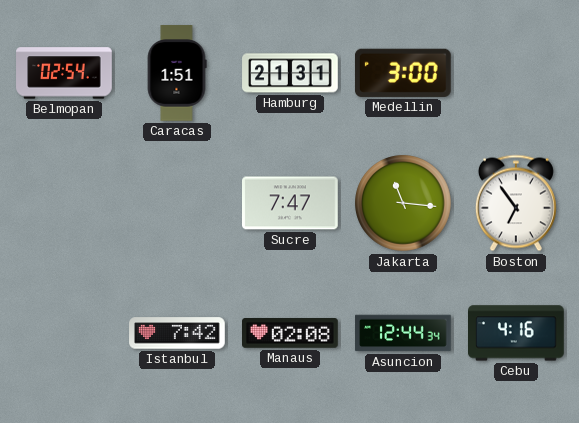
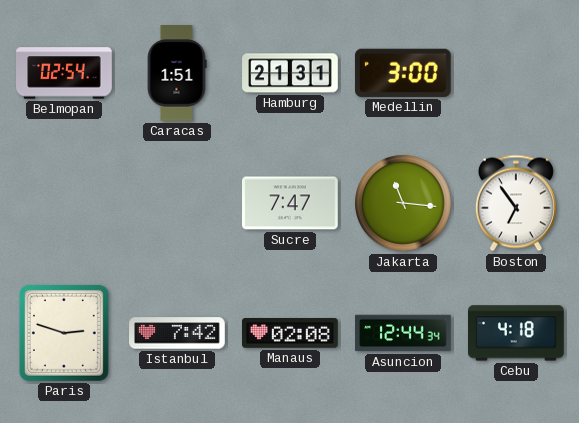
Paris: none -> 2:48 (64, 333)
Cebu: 4:16 -> 4:18 (517, 333)
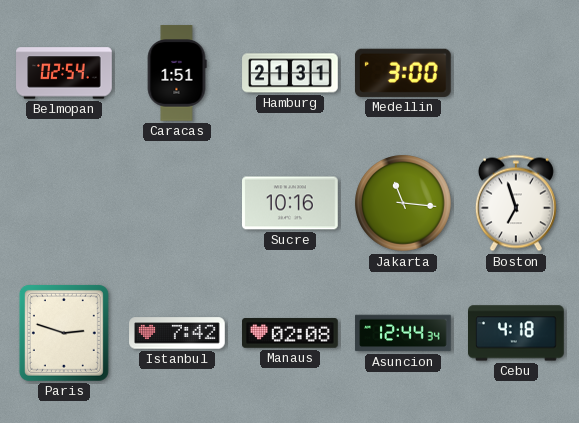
Sucre: 7:47 -> 10:16 (291, 203)
Boston: 6:54 -> 6:57 (516, 203)
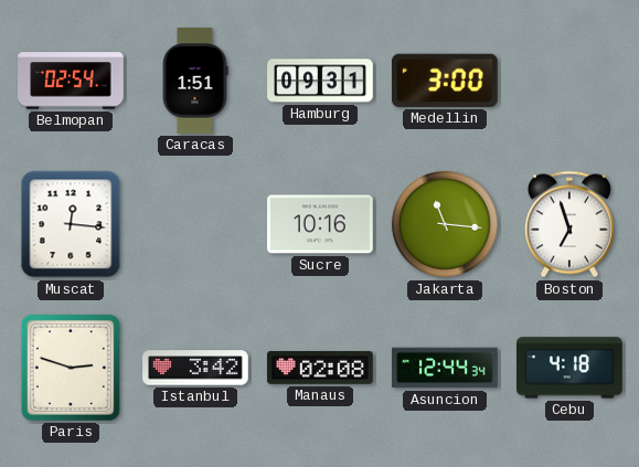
Hamburg: 21:31 -> 09:31 (320, 81)
Muscat: none -> 12:16 (71, 224)
Istanbul: 7:42 -> 3:42 (195, 368)
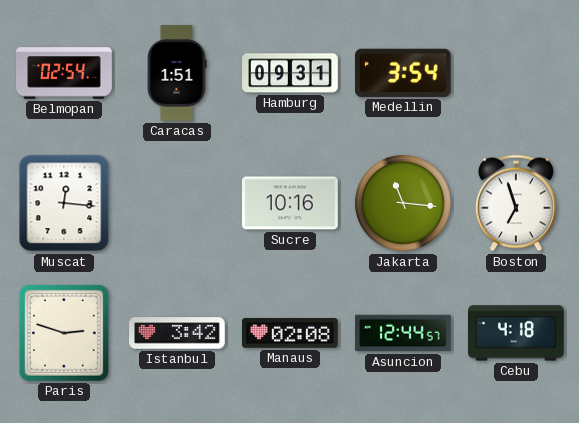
Medellin: 3:00 -> 3:54 (403, 73)
Asuncion: 12:44:34 -> 12:44:57 (403, 333)
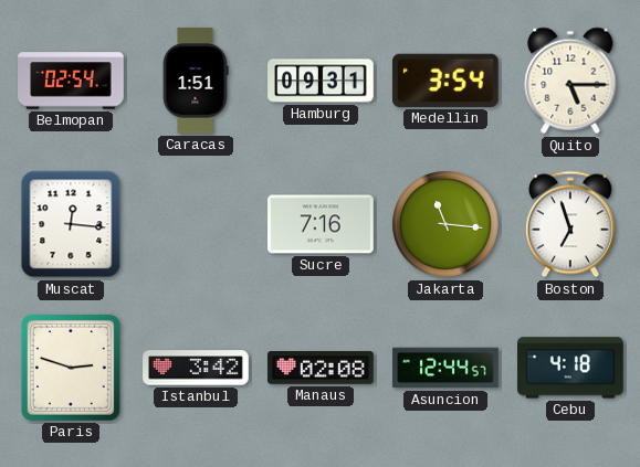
Quito: none -> 5:15 (570, 81)
Sucre: 10:16 -> 7:16 (322, 224)
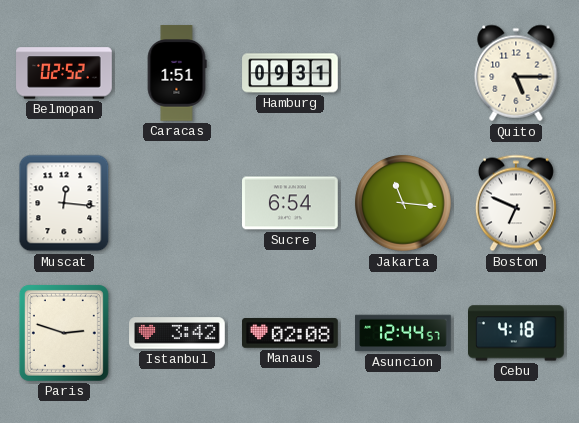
Belmopan: 02:54 -> 02:52 (64, 73)
Medellin: 3:54 -> none (445, 81)
Sucre: 7:16 -> 6:54 (291, 203)
Boston: 6:57 -> 6:49 (516, 203)
